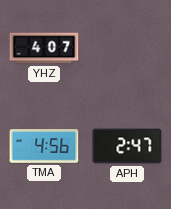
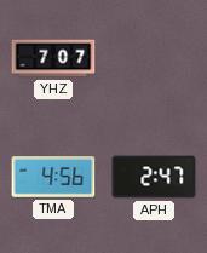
YHZ: 4:07 -> 7:07 (53, 58)
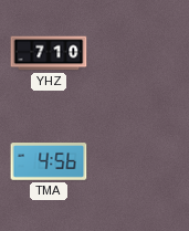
YHZ: 7:07 -> 7:10 (49, 53)
APH: 2:47 -> none (154, 177)
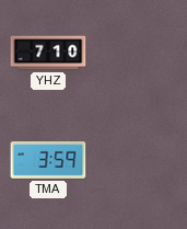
TMA: 4:56 -> 3:59 (48, 160)
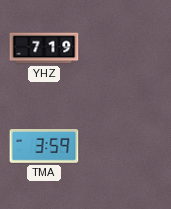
YHZ: 7:10 -> 7:19 (44, 48)
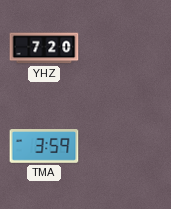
YHZ: 7:19 -> 7:20 (44, 48)
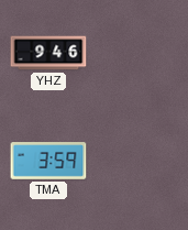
YHZ: 7:20 -> 9:46 (48, 53)
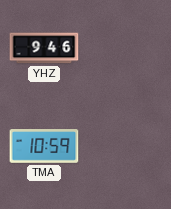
TMA: 3:59 -> 10:59 (44, 146)
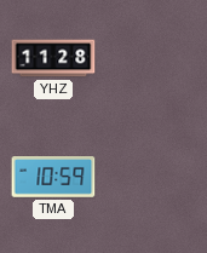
YHZ: 9:46 -> 11:28 (53, 58)
